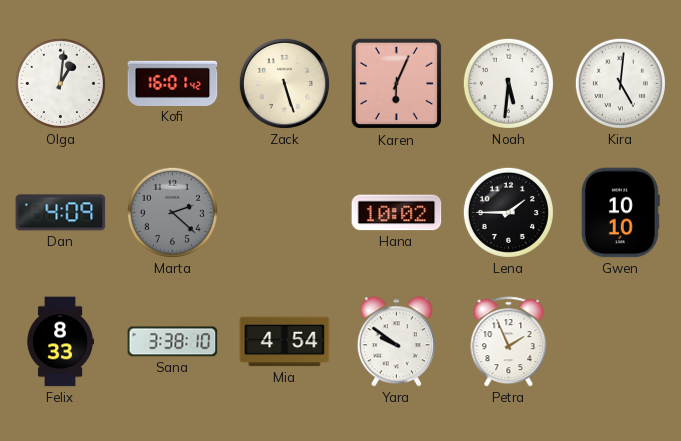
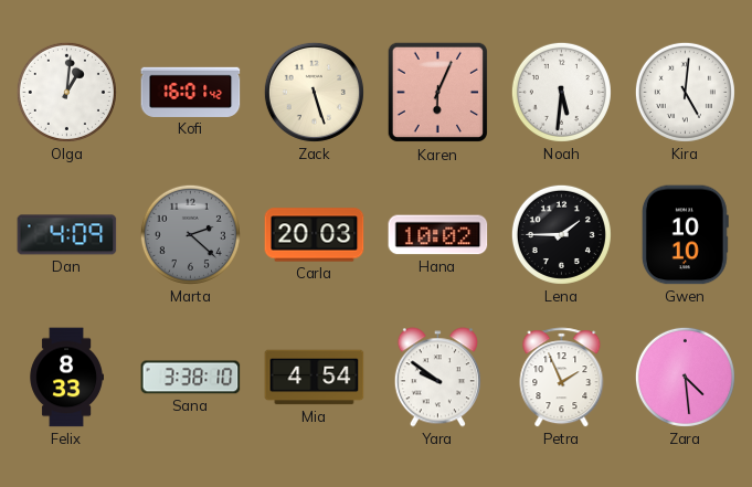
Carla: none -> 20:03 (315, 235)
Zara: none -> 4:29 (685, 377)
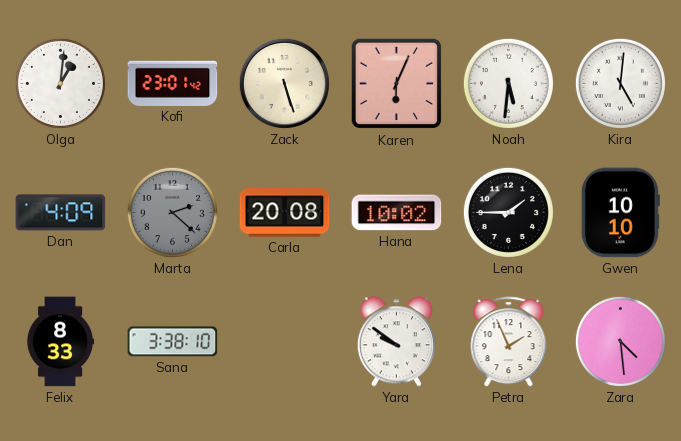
Kofi: 16:01 -> 23:01 (173, 83)
Carla: 20:03 -> 20:08 (285, 213)
Mia: 4:54 -> none (315, 378)
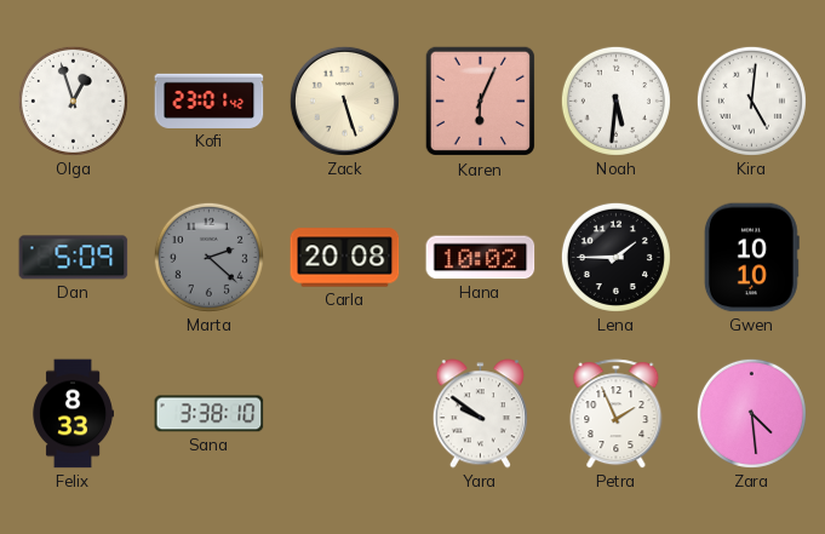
Olga: 1:01 -> 12:57 (73, 101)
Dan: 4:09 -> 5:09 (74, 258)
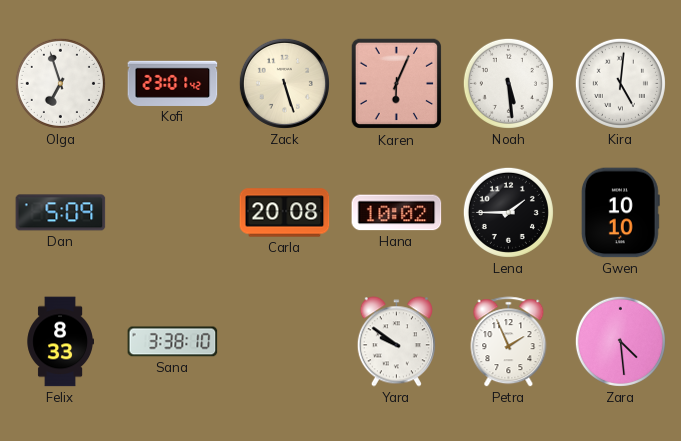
Olga: 12:57 -> 6:57 (60, 83)
Noah: 5:31 -> 5:29 (508, 83)
Marta: 2:22 -> none (208, 257)
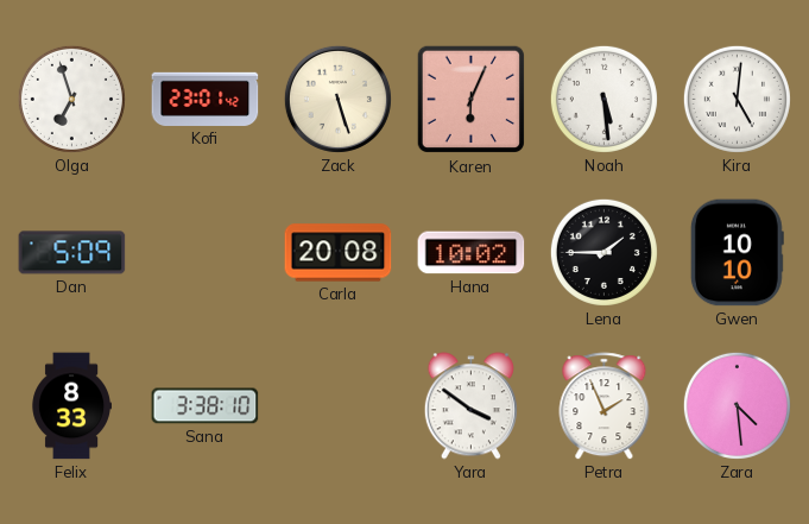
Yara: 9:51 -> 3:51 (470, 406)
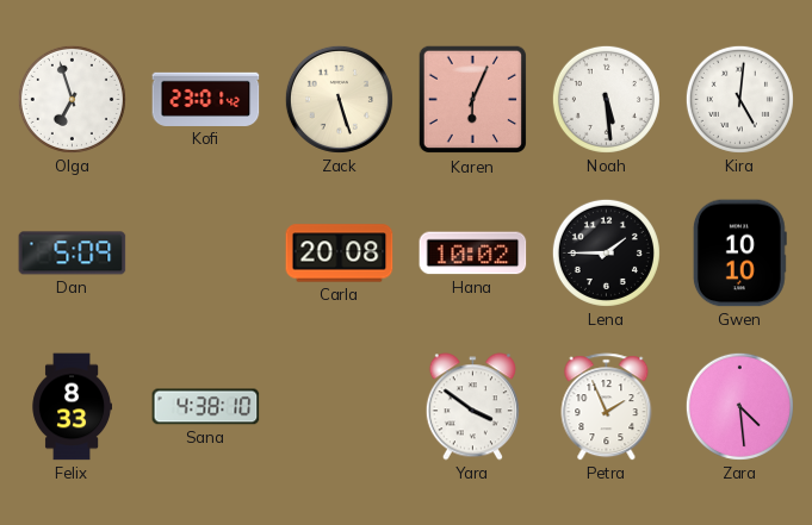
Sana: 3:38 -> 4:38 (206, 407)
